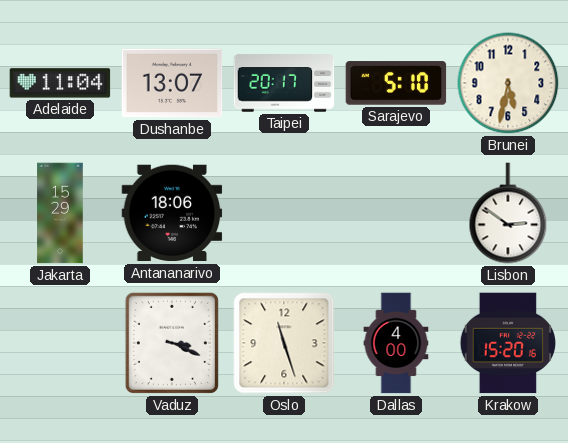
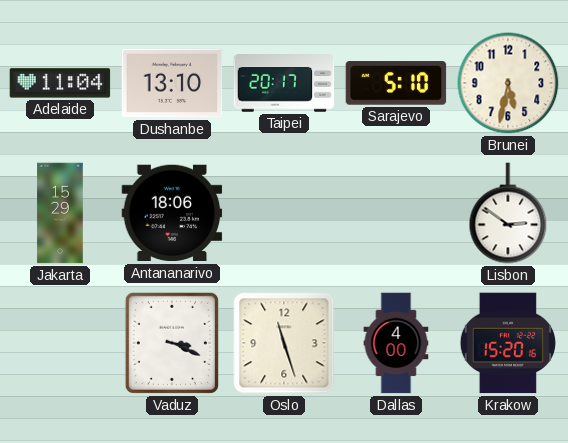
Dushanbe: 13:07 -> 13:10 (172, 83)
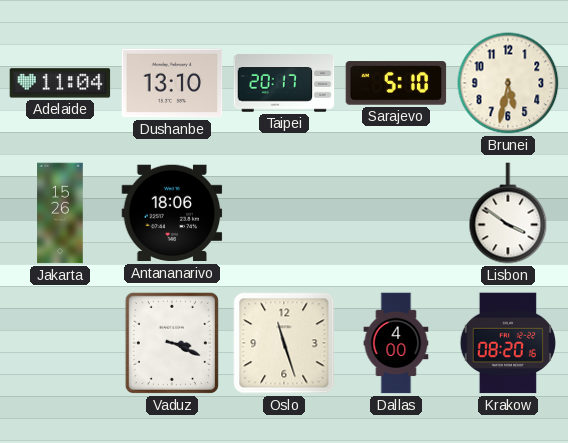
Jakarta: 15:29 -> 15:26 (60, 213)
Lisbon: 2:51 -> 3:51 (508, 213)
Krakow: 15:20 -> 08:20 (507, 343)
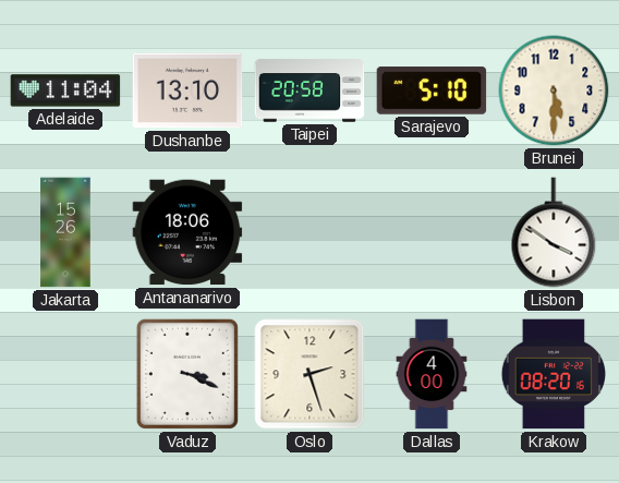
Taipei: 20:17 -> 20:58 (309, 90)
Brunei: 5:32 -> 5:30 (554, 90)
Oslo: 11:27 -> 2:27 (309, 374)
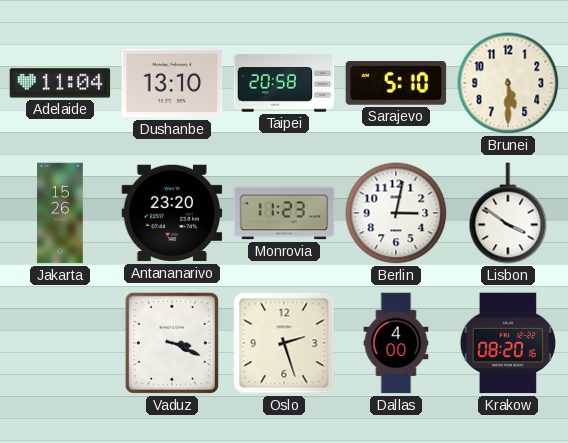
Antananarivo: 18:06 -> 23:20 (172, 213)
Monrovia: none -> 11:23 (284, 213)
Berlin: none -> 3:02 (396, 213)
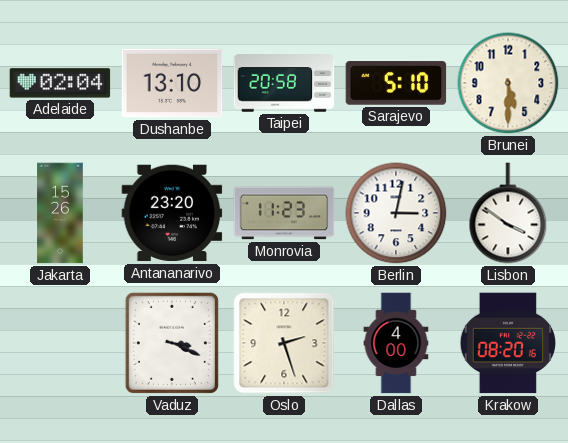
Adelaide: 11:04 -> 02:04 (60, 83)
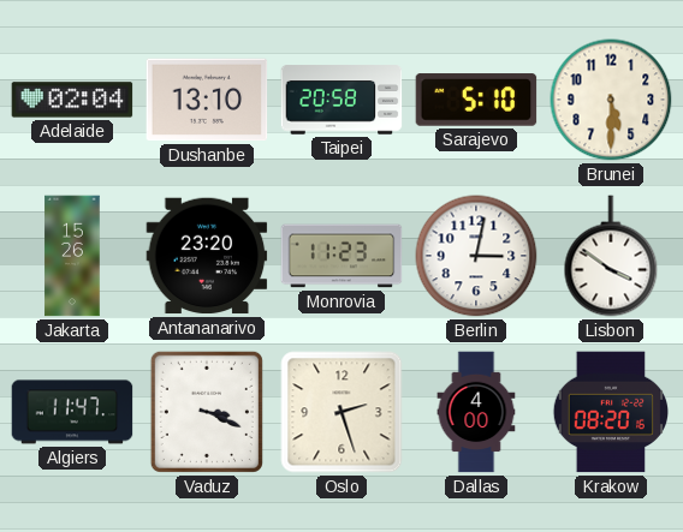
Algiers: none -> 11:47 (72, 412)
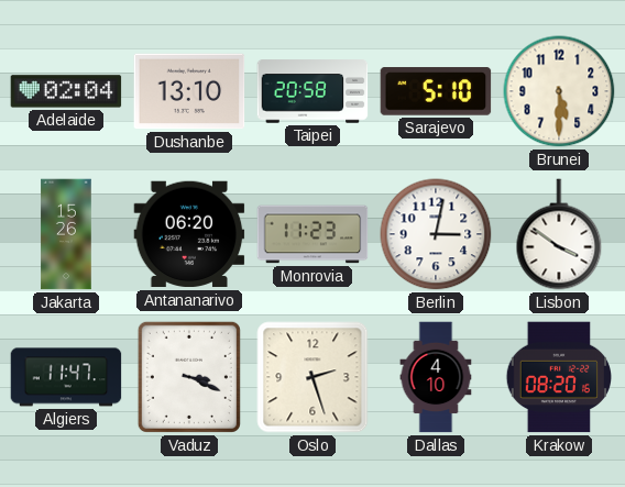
Antananarivo: 23:20 -> 06:20 (189, 234)
Dallas: 4:00 -> 4:10 (436, 377)
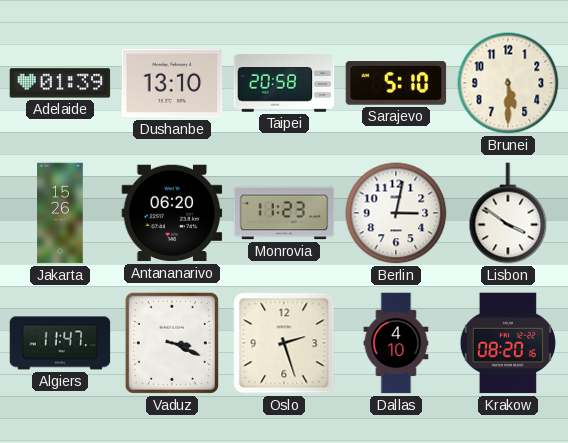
Adelaide: 02:04 -> 01:39 (60, 83)
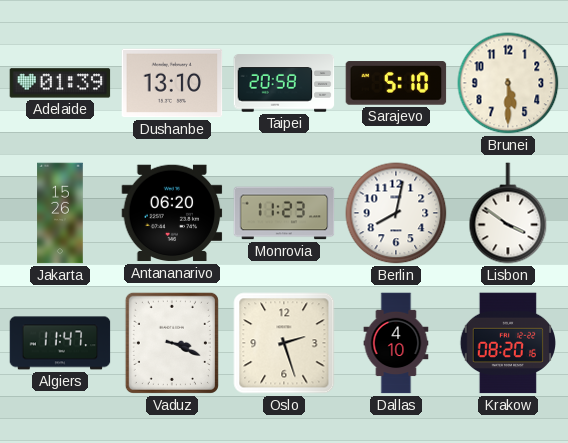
Berlin: 3:02 -> 8:02 (396, 213)
